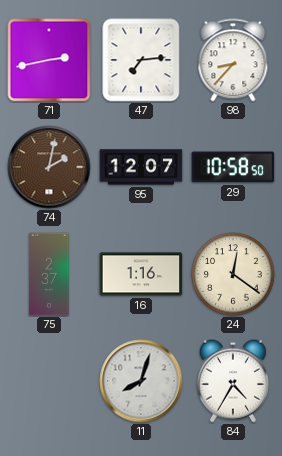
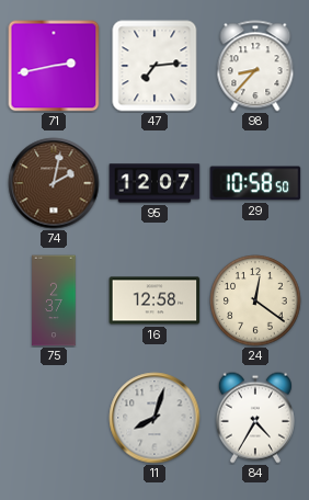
16: 1:16 -> 12:58 (154, 300)
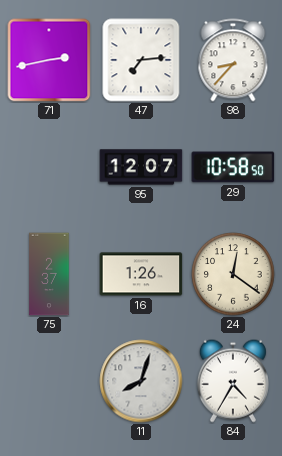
74: 2:02 -> none (54, 183)
16: 12:58 -> 1:26 (141, 274)
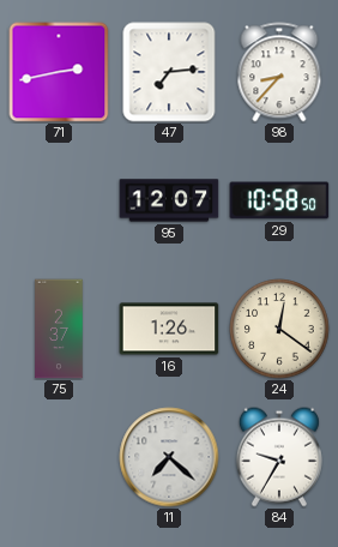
11: 8:03 -> 7:22 (169, 457)
84: 4:35 -> 9:35 (279, 457)
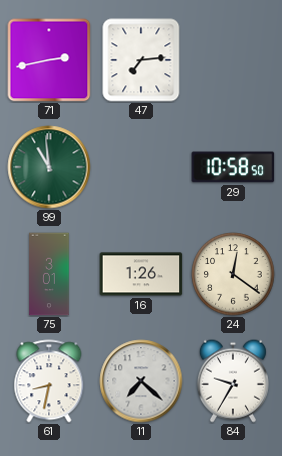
98: 8:37 -> none (279, 72)
99: none -> 10:59 (49, 167)
95: 12:07 -> none (169, 200)
75: 2:37 -> 3:01 (49, 274)
61: none -> 8:32 (49, 381)
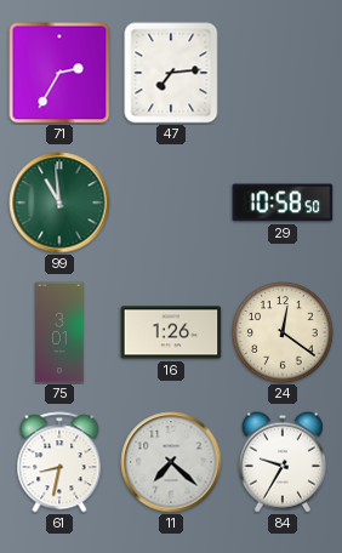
71: 2:43 -> 2:35 (59, 73)
